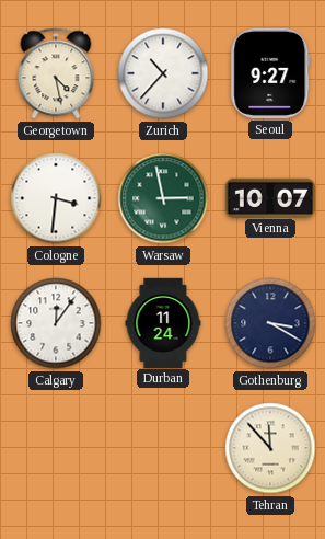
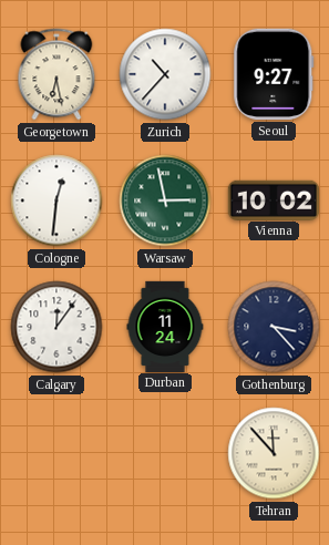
Georgetown: 4:28 -> 6:28 (56, 74)
Cologne: 3:31 -> 12:31 (56, 200)
Vienna: 10:07 -> 10:02 (274, 199)
Gothenburg: 3:20 -> 3:23 (274, 327)
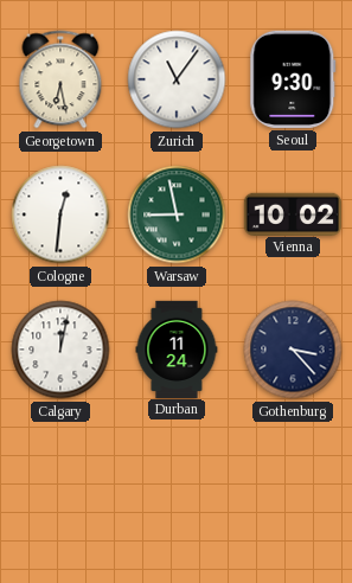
Zurich: 10:37 -> 11:06 (177, 79)
Seoul: 9:27 -> 9:30 (293, 79)
Warsaw: 2:58 -> 8:58 (177, 214)
Calgary: 12:06 -> 12:02 (60, 350)
Tehran: 11:53 -> none (274, 453)
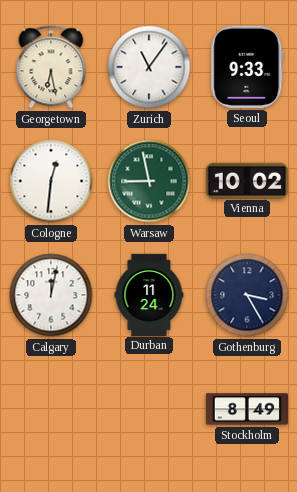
Seoul: 9:30 -> 9:33 (247, 67)
Gothenburg: 3:23 -> 3:25 (247, 295)
Stockholm: none -> 8:49 (246, 409)
